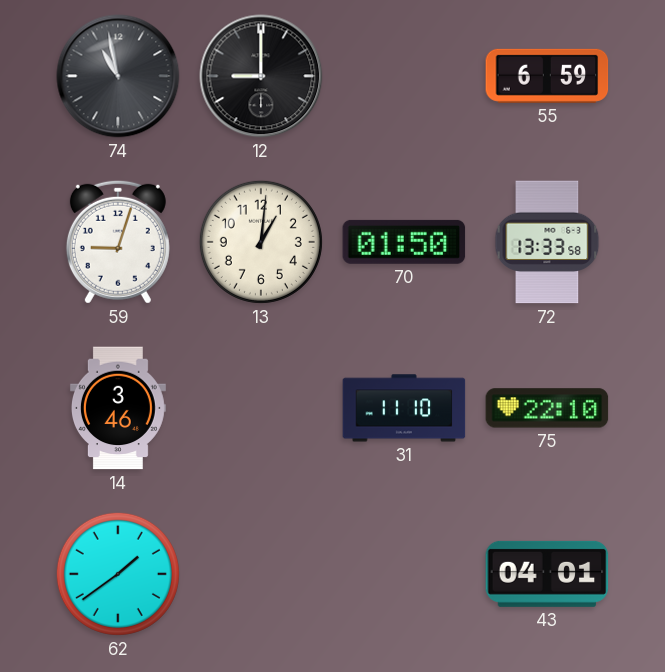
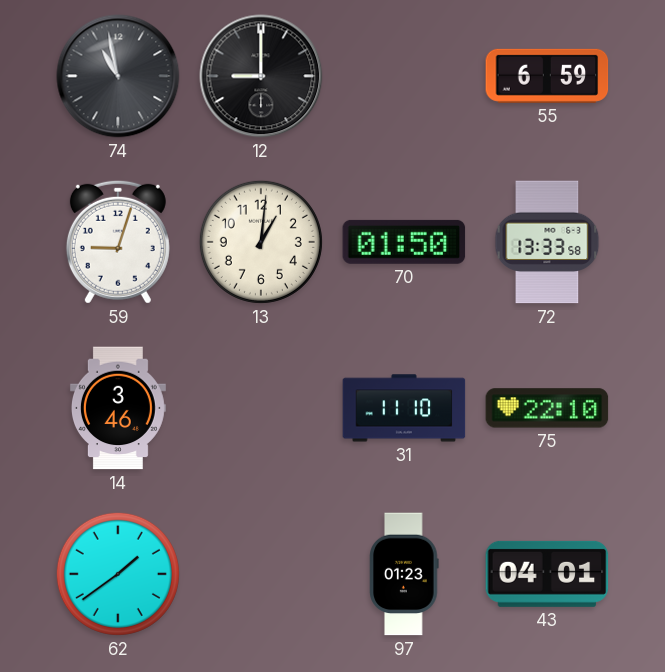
97: none -> 01:23 (404, 574)
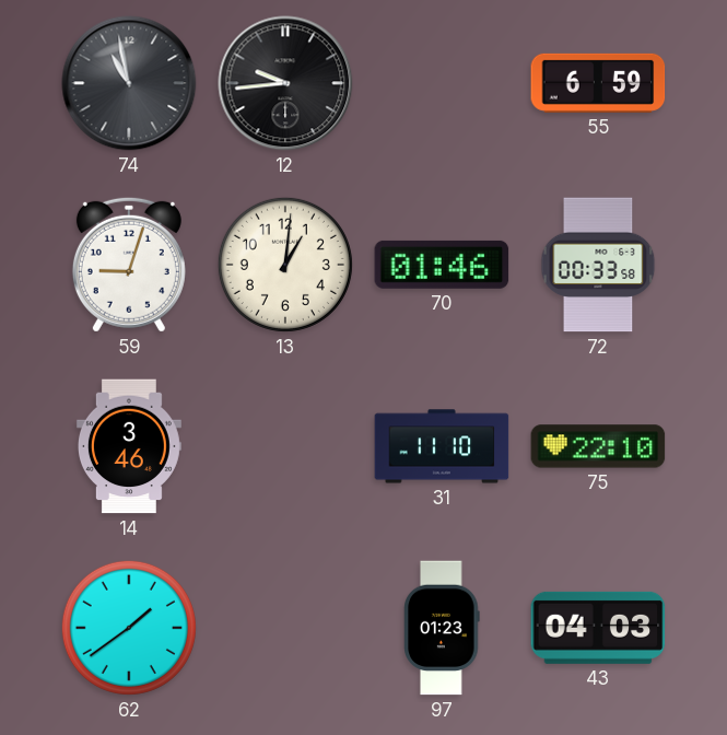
12: 9:00 -> 9:44 (285, 83)
70: 01:50 -> 01:46 (442, 265)
72: 13:33 -> 00:33 (598, 265)
43: 04:01 -> 04:03 (598, 628)
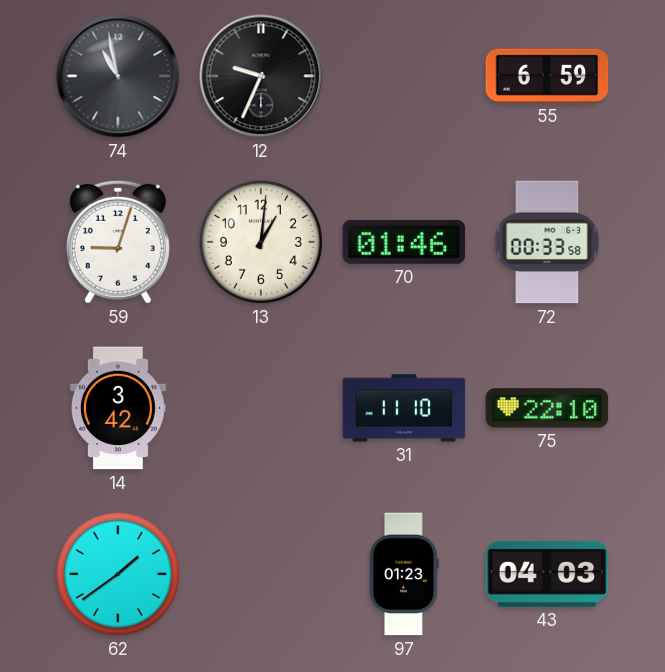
12: 9:44 -> 9:34 (261, 76)
14: 3:46 -> 3:42 (118, 408)
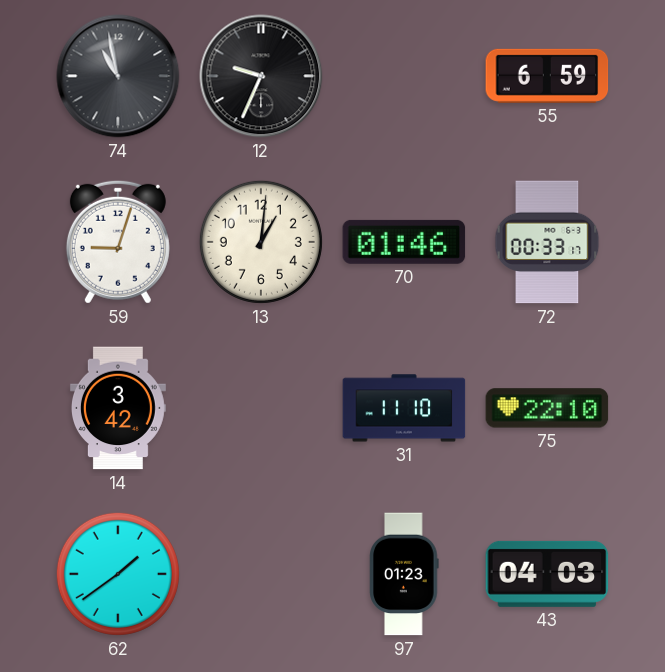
72: 00:33:58 -> 00:33:17 (547, 242)
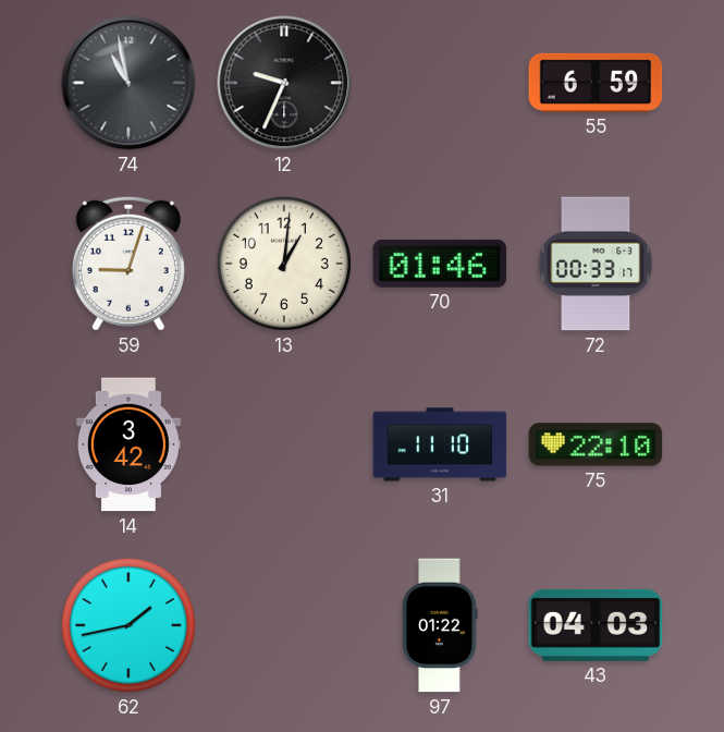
62: 1:39 -> 1:43 (128, 625)
97: 01:23 -> 01:22 (440, 625)
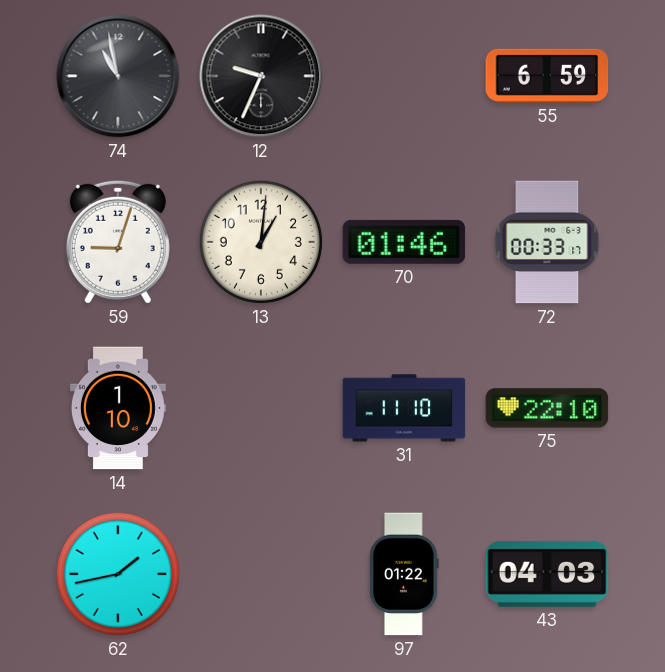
14: 3:42 -> 1:10 (118, 408)
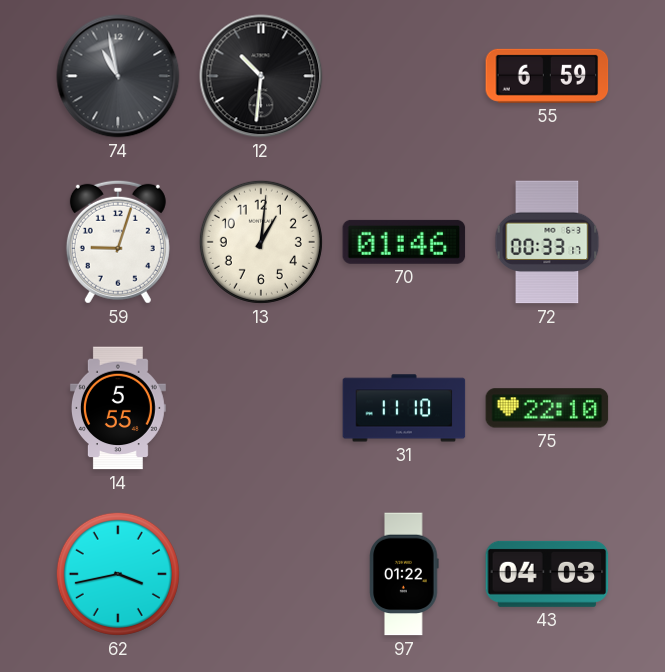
12: 9:34 -> 10:31 (261, 76)
14: 1:10 -> 5:55 (118, 408)
62: 1:43 -> 3:43 (118, 574)
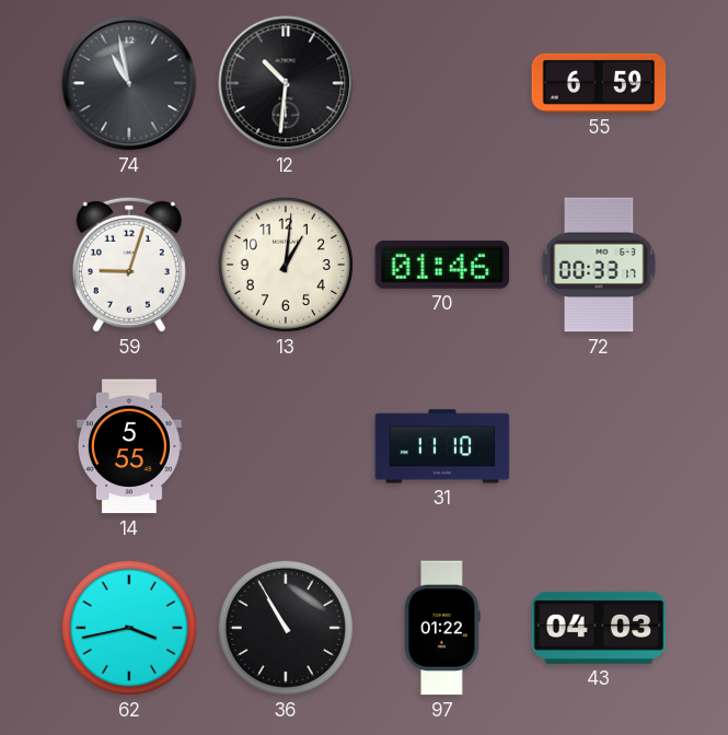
75: 22:10 -> none (547, 408)
36: none -> 10:55 (286, 628)
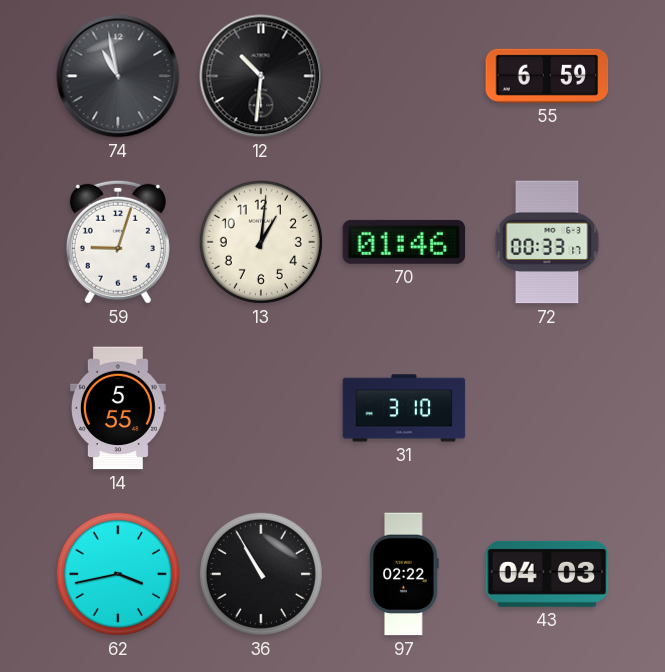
31: 11:10 -> 3:10 (404, 408)
97: 01:22 -> 02:22 (404, 574)
